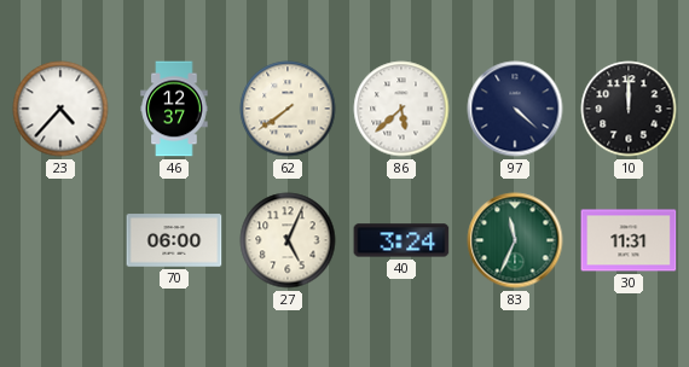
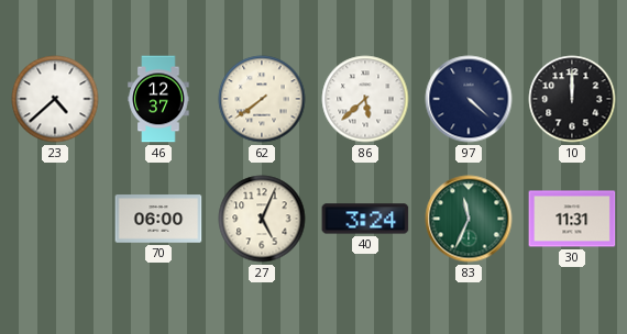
23: 4:37 -> 4:38 (55, 99)
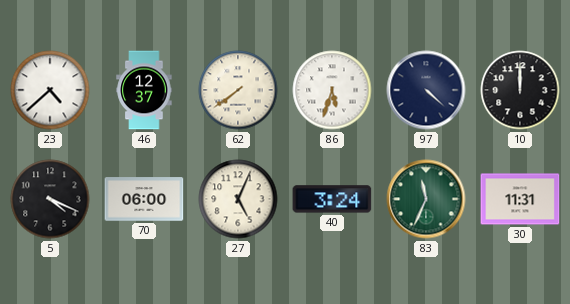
86: 5:38 -> 5:33 (332, 90)
5: none -> 4:19 (50, 199)
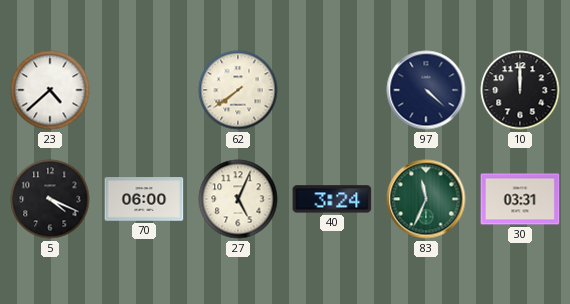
46: 12:37 -> none (144, 90)
86: 5:33 -> none (332, 90)
30: 11:31 -> 03:31 (520, 199)
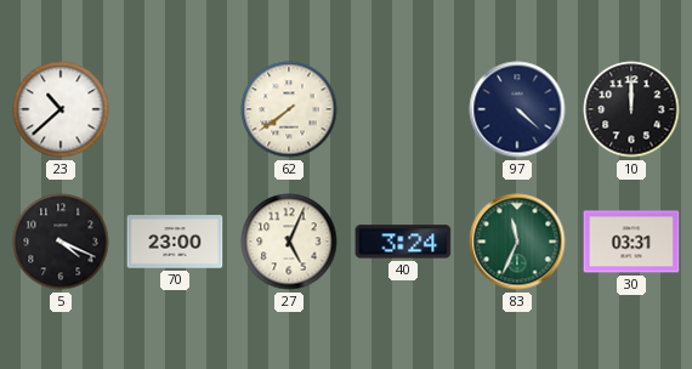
23: 4:38 -> 10:38 (61, 109)
70: 06:00 -> 23:00 (175, 242)
